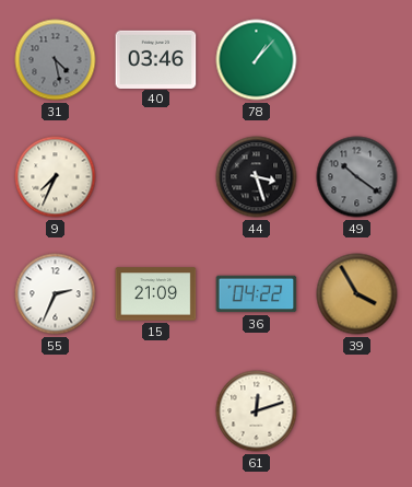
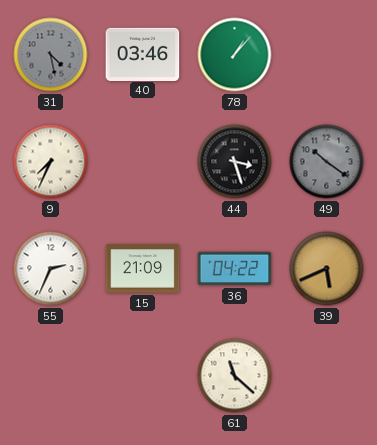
39: 3:55 -> 5:41 (327, 269)
61: 12:12 -> 11:22 (235, 376)
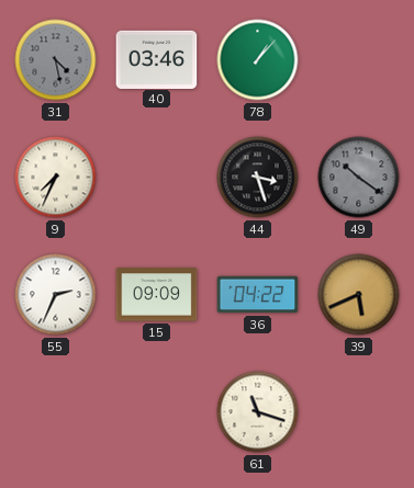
15: 21:09 -> 09:09 (157, 295)
61: 11:22 -> 11:18 (258, 412)
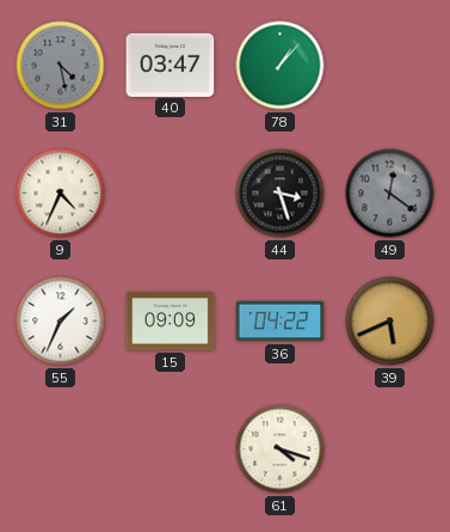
40: 03:46 -> 03:47 (171, 65)
9: 7:34 -> 4:34 (61, 194)
49: 10:21 -> 12:21 (390, 194)
55: 2:34 -> 1:34 (61, 322)
61: 11:18 -> 4:18 (281, 450)
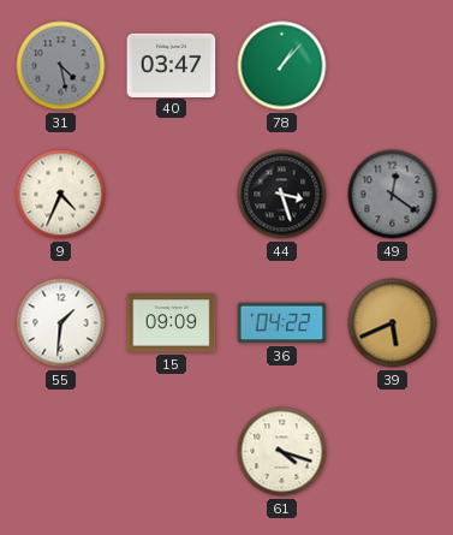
55: 1:34 -> 1:31 (61, 323)
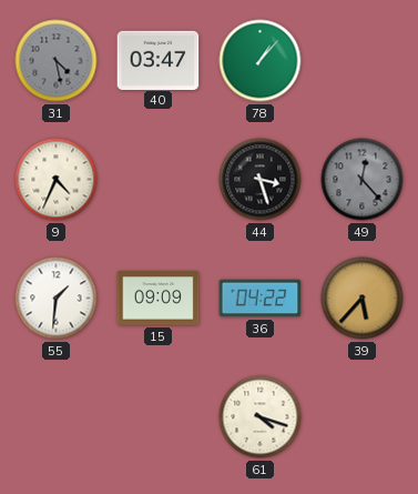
49: 12:21 -> 12:23 (363, 180)
39: 5:41 -> 5:37 (363, 299)
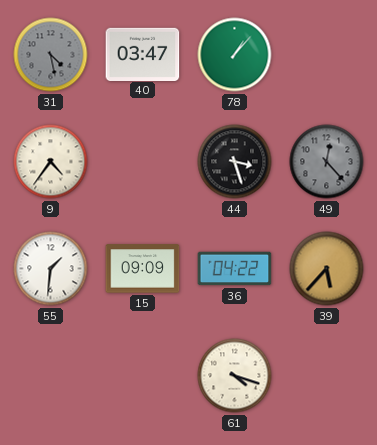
9: 4:34 -> 4:36 (51, 162)
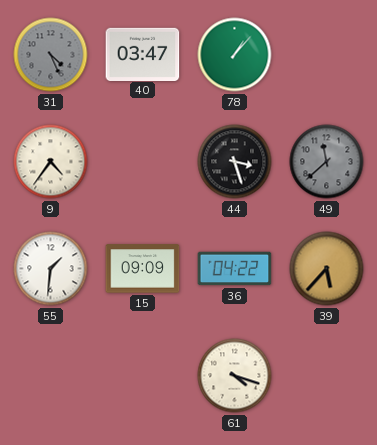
31: 4:28 -> 4:26 (51, 55)
49: 12:23 -> 11:38 (327, 162)
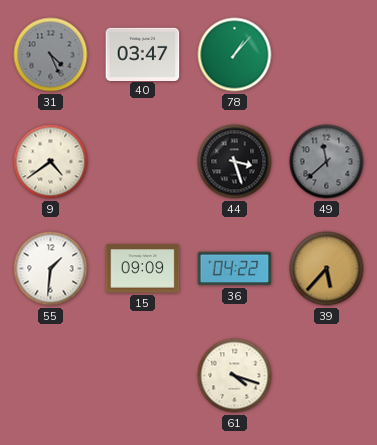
9: 4:36 -> 4:39 (51, 162)
